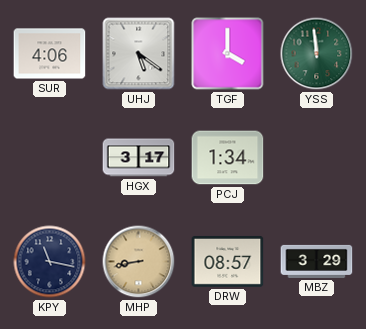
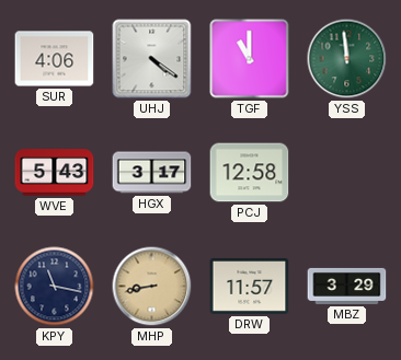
UHJ: 5:21 -> 4:21 (152, 59)
TGF: 4:00 -> 11:00 (250, 59)
WVE: none -> 5:43 (55, 173)
PCJ: 1:34 -> 12:58 (250, 173)
DRW: 08:57 -> 11:57 (250, 287)
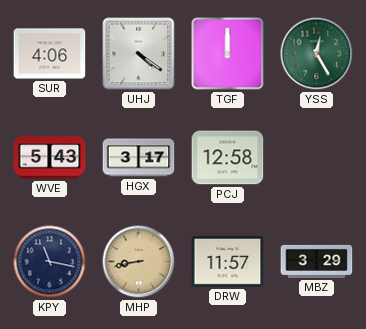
TGF: 11:00 -> 12:00 (228, 54)
YSS: 11:59 -> 12:25 (317, 54)
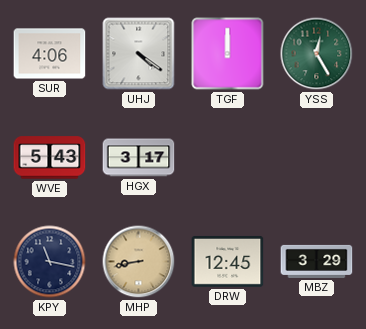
PCJ: 12:58 -> none (228, 158)
DRW: 11:57 -> 12:45 (228, 262)
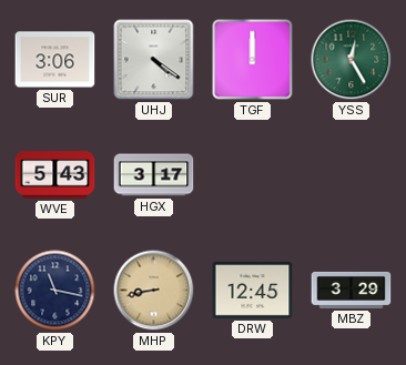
SUR: 4:06 -> 3:06 (55, 60)
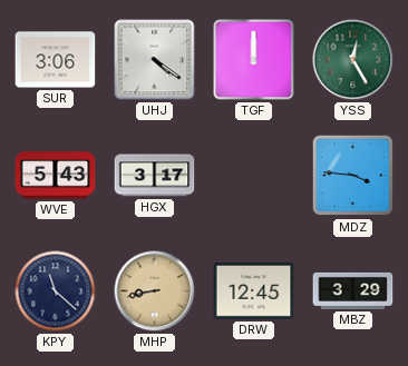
MDZ: none -> 3:46 (353, 176)
KPY: 11:17 -> 11:22 (56, 291)
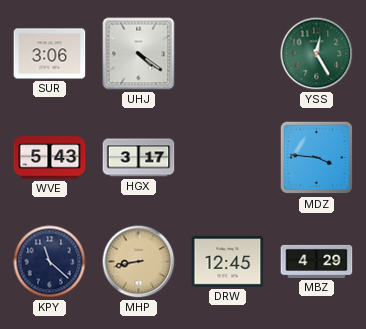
TGF: 12:00 -> none (254, 60)
MBZ: 3:29 -> 4:29 (317, 261)
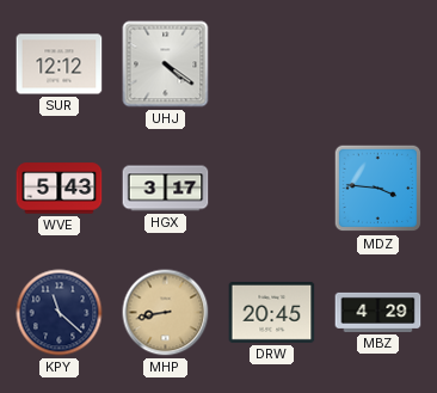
SUR: 3:06 -> 12:12 (60, 65)
YSS: 12:25 -> none (317, 54)
DRW: 12:45 -> 20:45 (272, 313)
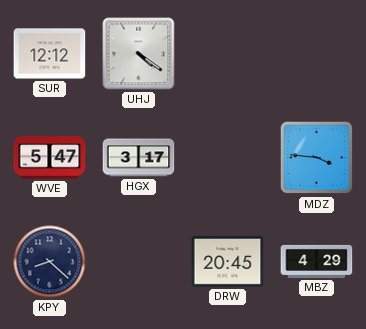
WVE: 5:43 -> 5:47 (50, 158)
KPY: 11:22 -> 8:22 (50, 262)
MHP: 8:43 -> none (166, 313)
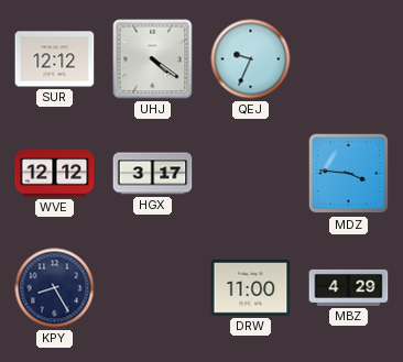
QEJ: none -> 9:34 (251, 59)
WVE: 5:47 -> 12:12 (55, 174)
KPY: 8:22 -> 8:25 (55, 288)
DRW: 20:45 -> 11:00 (251, 288)
